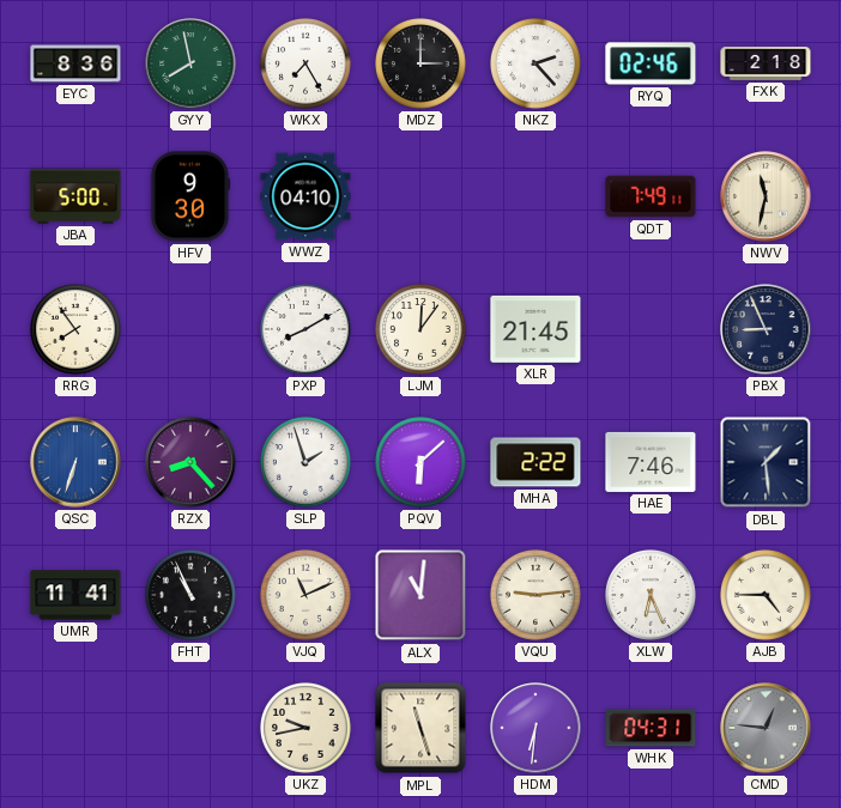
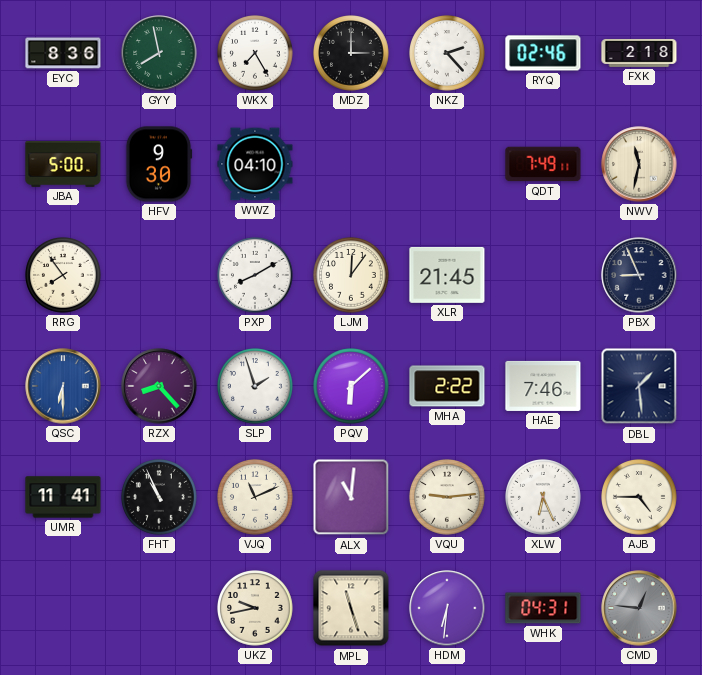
QSC: 6:33 -> 6:30 (63, 386)
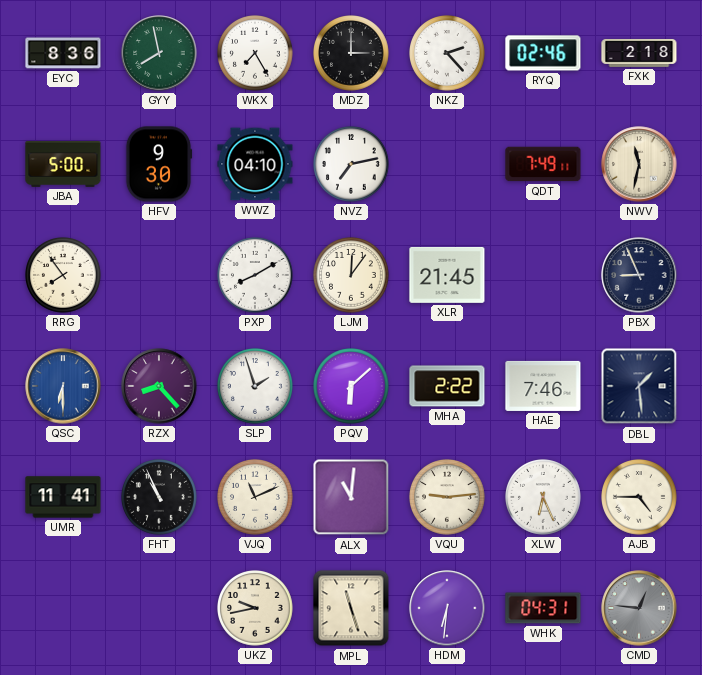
NVZ: none -> 7:13 (352, 165)
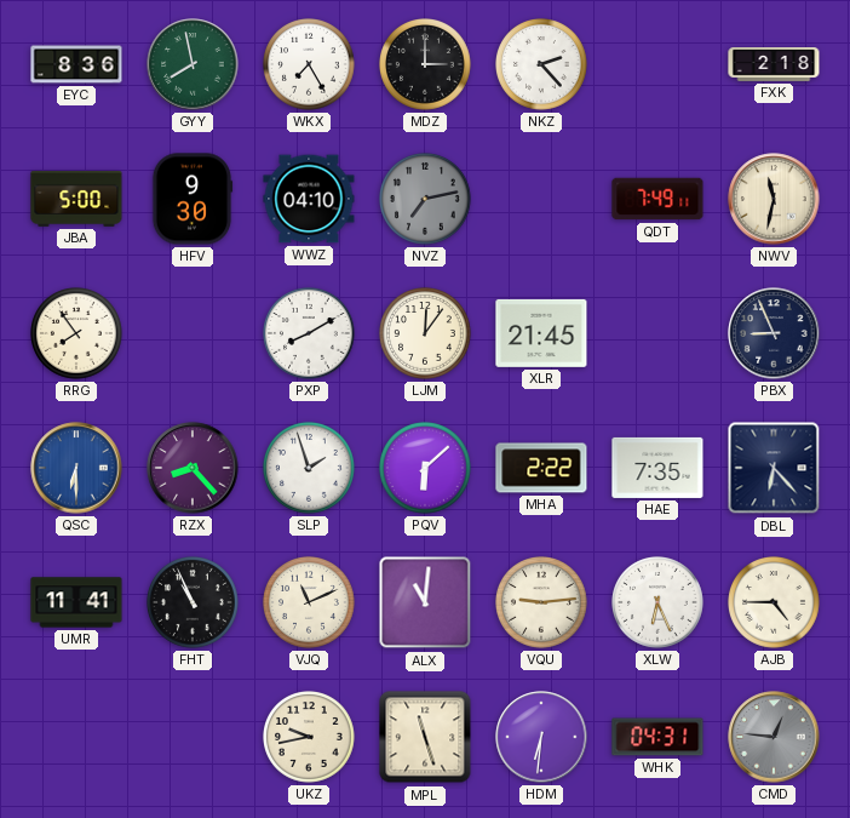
RYQ: 02:46 -> none (543, 53)
NVZ dial: white -> grey (426, 200)
HAE: 7:46 -> 7:35 (657, 468)
DBL: 1:29 -> 6:23 (774, 468)
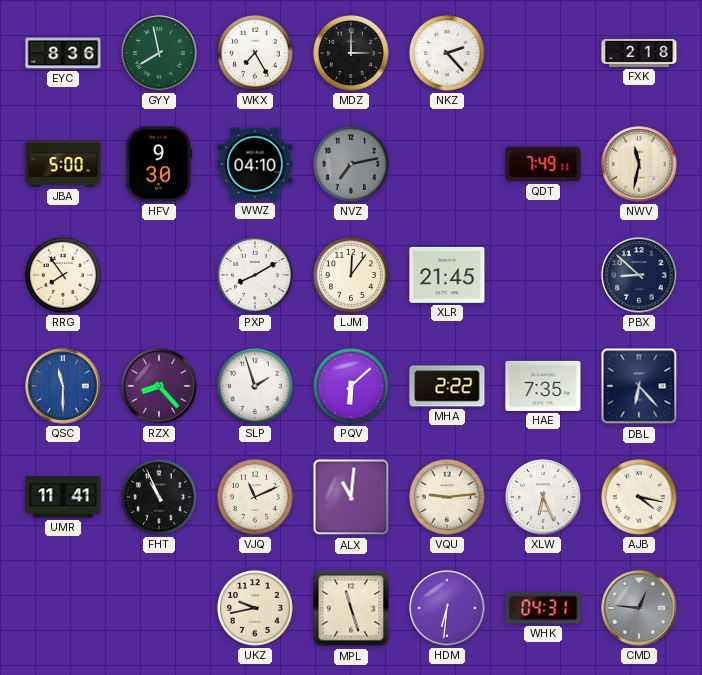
PBX: 8:56 -> 8:52 (639, 275)
QSC: 6:30 -> 11:30 (63, 386)
AJB: 4:45 -> 4:17 (640, 498)
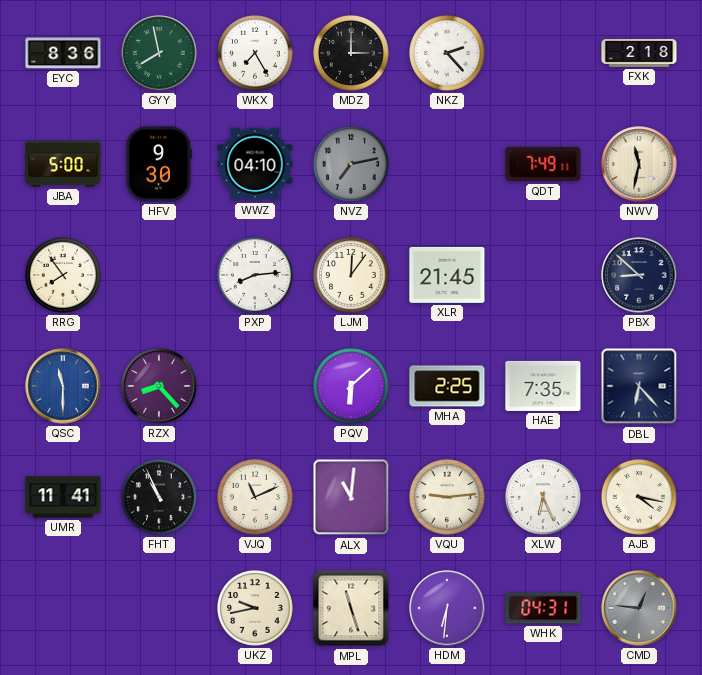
PXP: 8:10 -> 8:14 (256, 276)
SLP: 1:57 -> none (256, 387)
MHA: 2:22 -> 2:25 (447, 386)
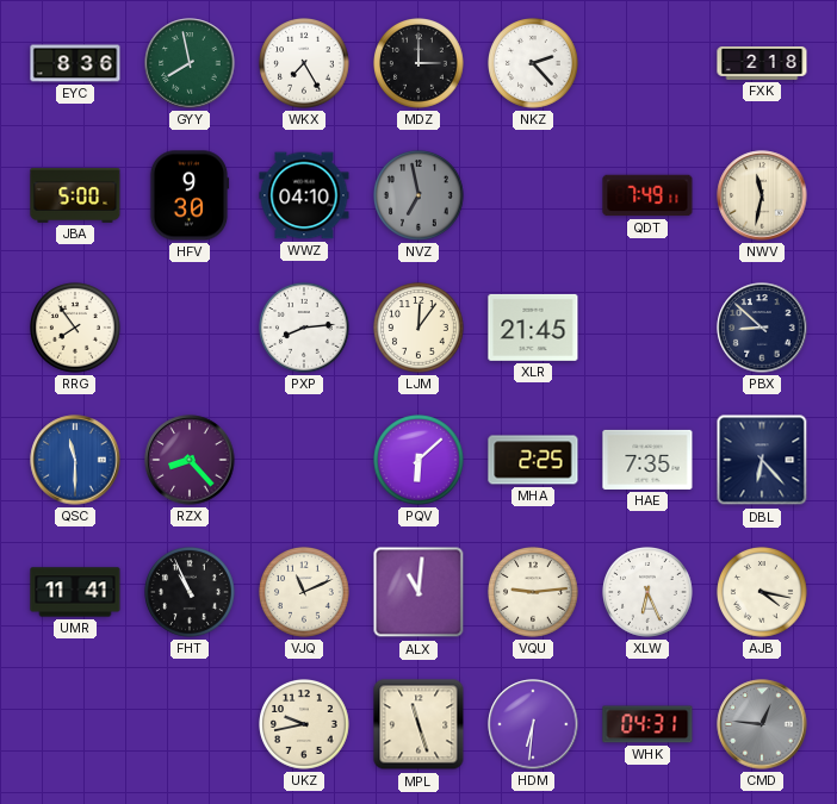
NVZ: 7:13 -> 6:58 (420, 197)
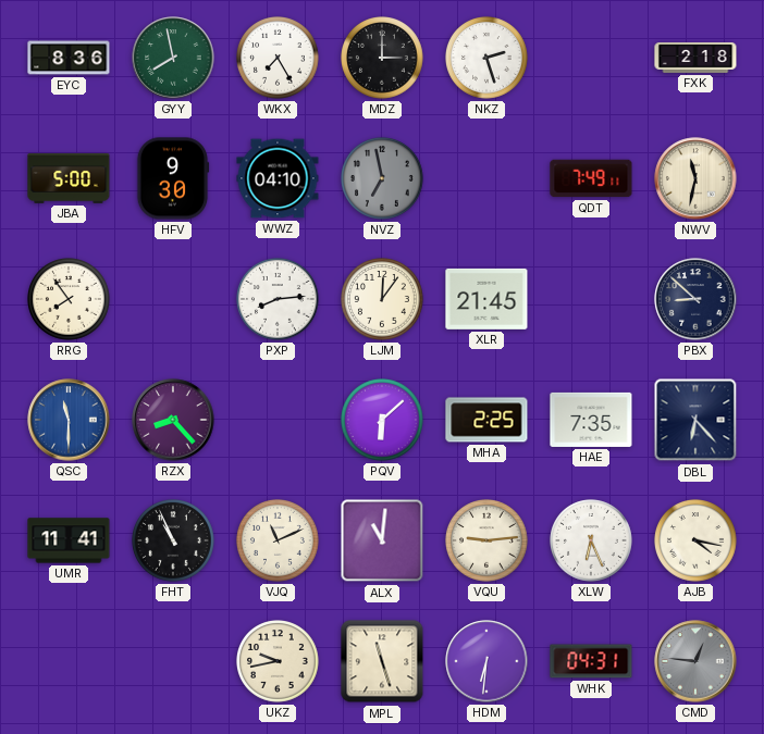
NKZ: 2:23 -> 2:27 (488, 59)
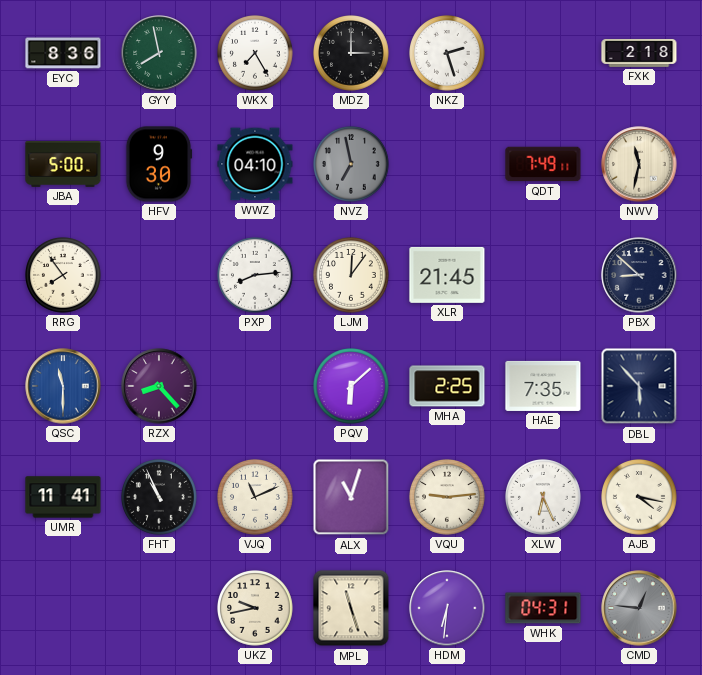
DBL: 6:23 -> 5:53 (639, 386)
ALX: 11:01 -> 11:03 (351, 497)
